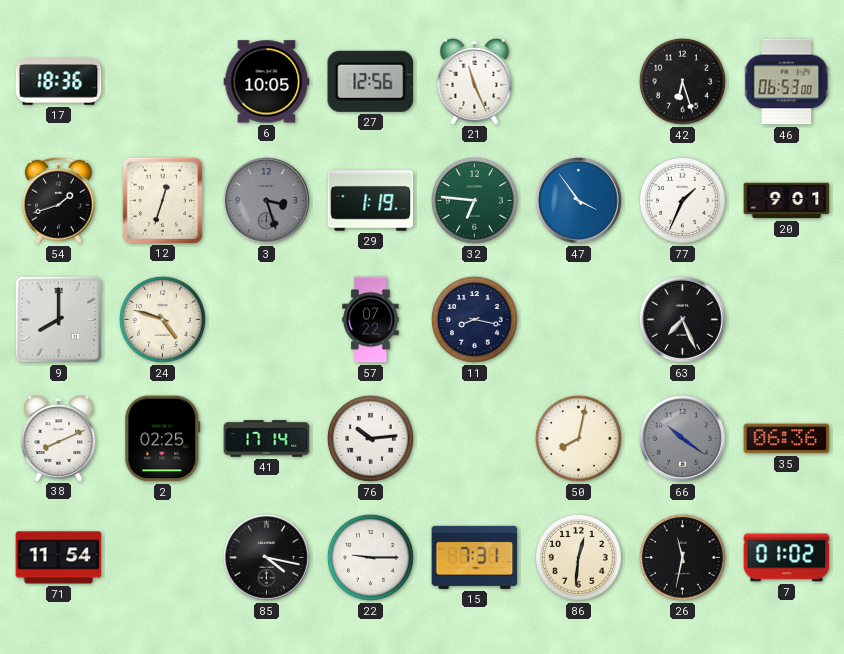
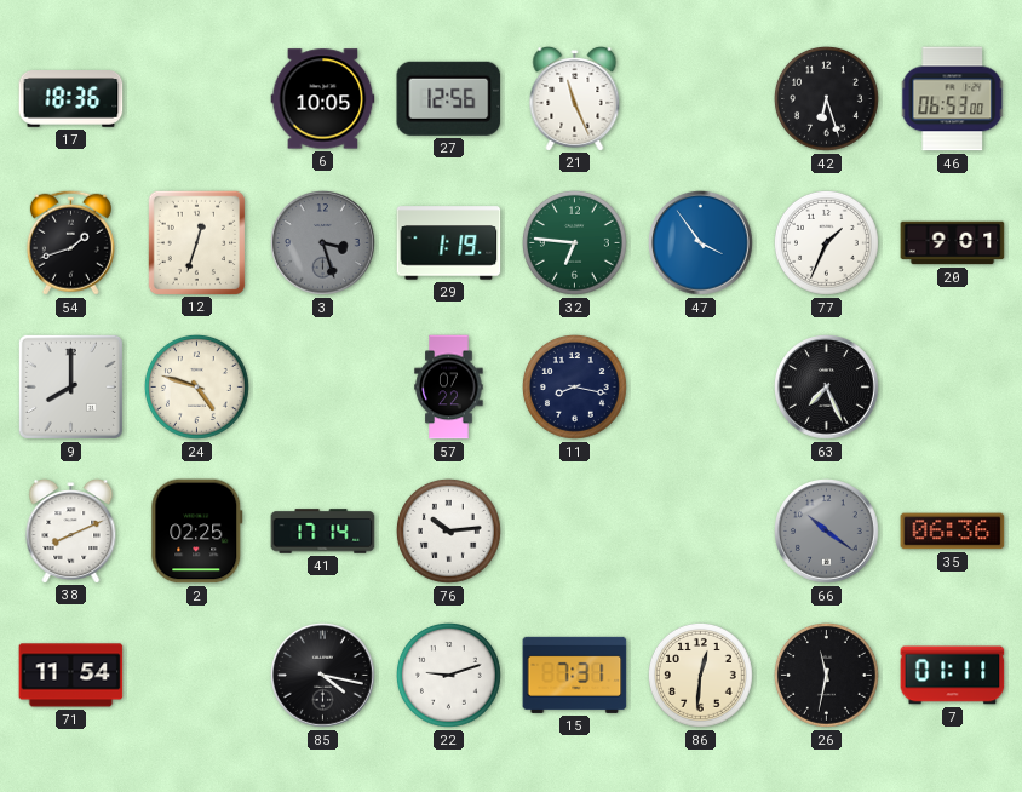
50: 8:02 -> none (579, 439)
22: 9:15 -> 9:12 (449, 676)
7: 01:02 -> 01:11 (953, 676)
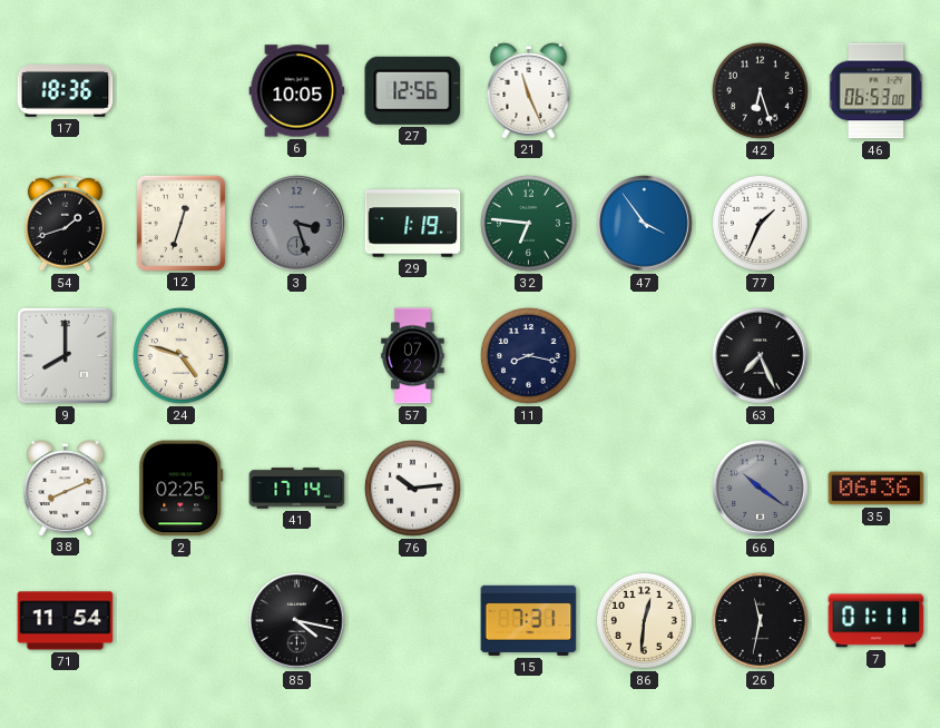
20: 9:01 -> none (953, 243)
22: 9:12 -> none (449, 676)
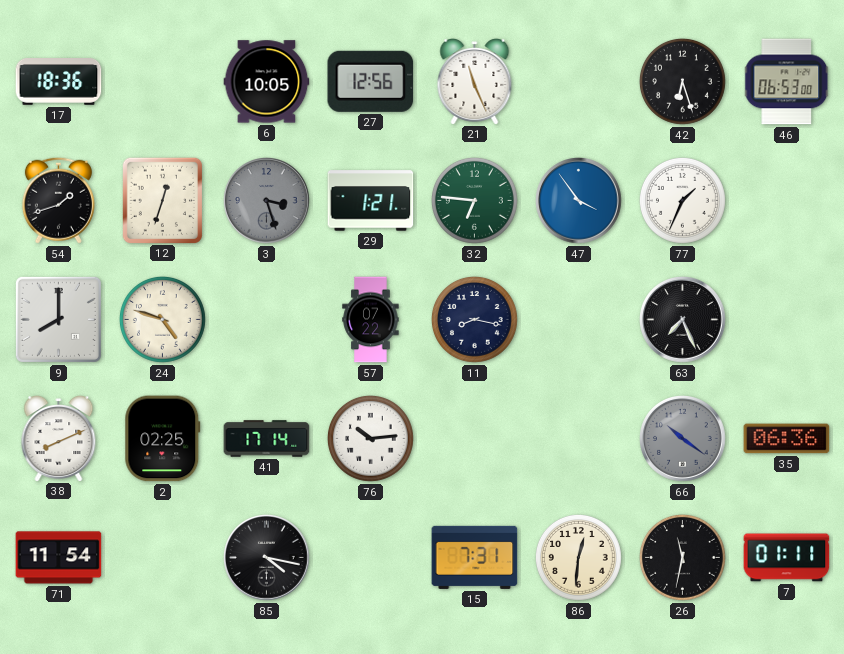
29: 1:19 -> 1:21 (371, 201)
